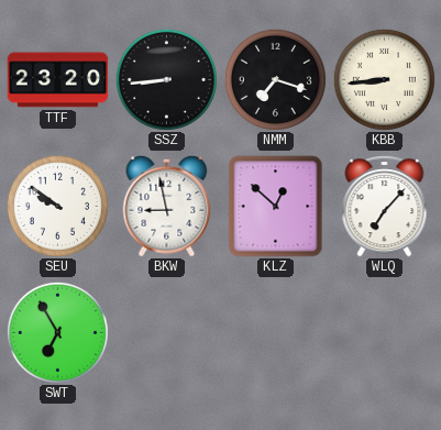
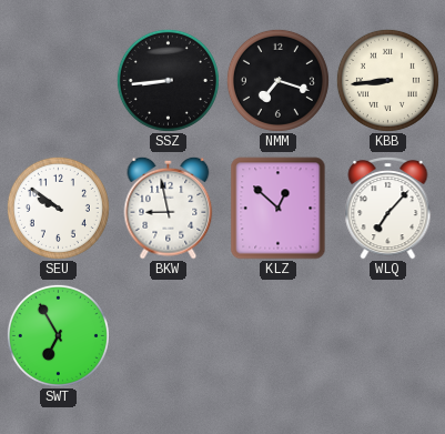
TTF: 23:20 -> none (58, 80)
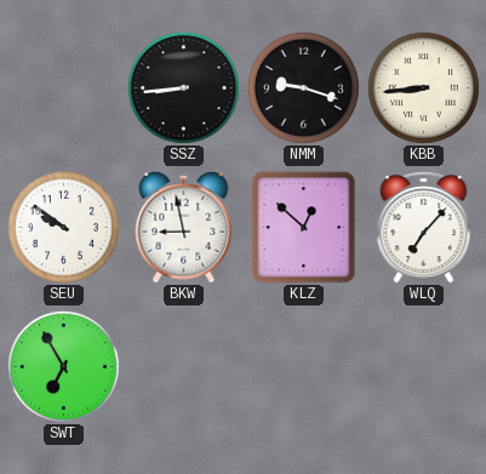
NMM: 7:18 -> 9:18 (303, 87)
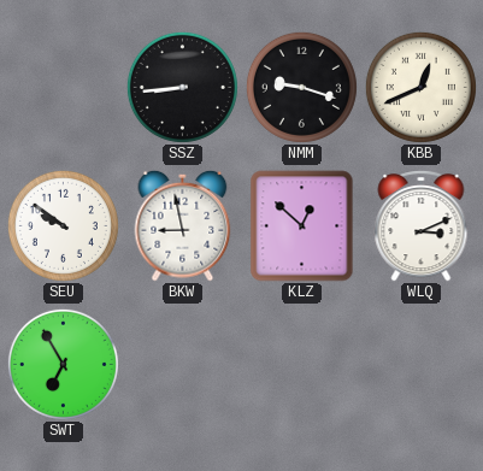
KBB: 8:44 -> 12:41 (420, 87)
WLQ: 7:07 -> 3:11 (422, 226)
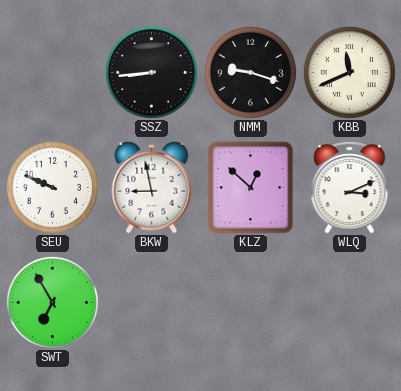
KBB: 12:41 -> 11:41 (349, 72)
SEU: 9:51 -> 9:49 (52, 187)
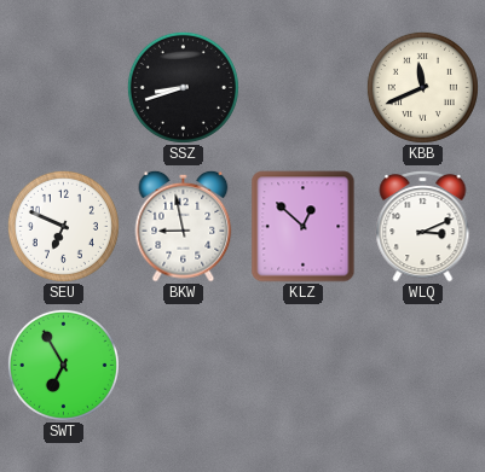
SSZ: 8:44 -> 8:42 (183, 87)
NMM: 9:18 -> none (250, 72)
SEU: 9:49 -> 6:49 (63, 226)
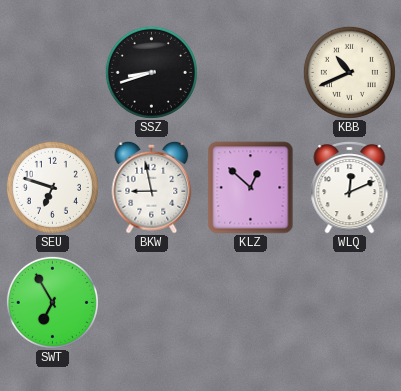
KBB: 11:41 -> 10:41 (349, 72)
SEU: 6:49 -> 6:48 (52, 187)
WLQ: 3:11 -> 12:11 (350, 188)
